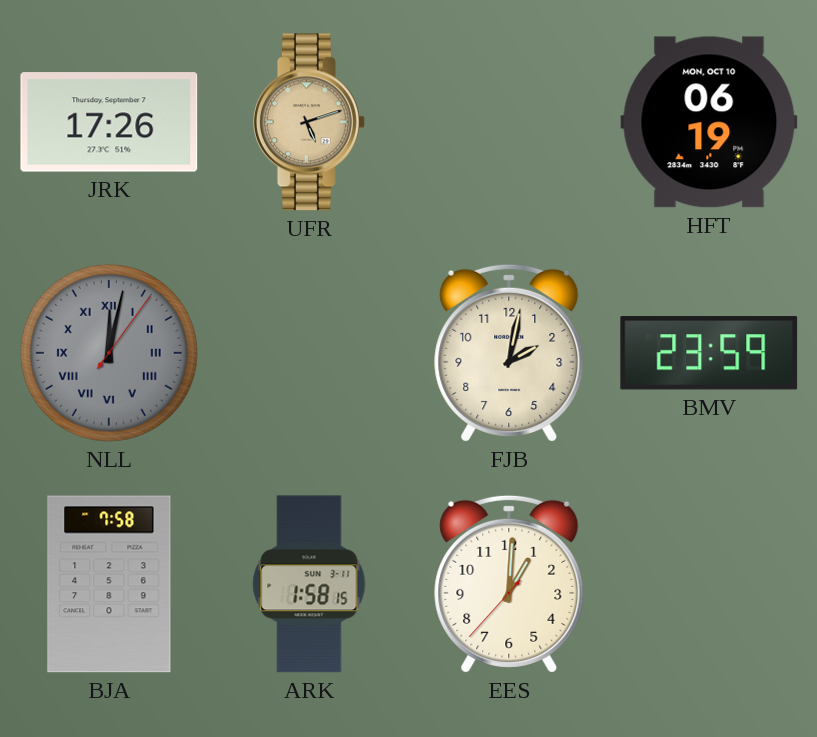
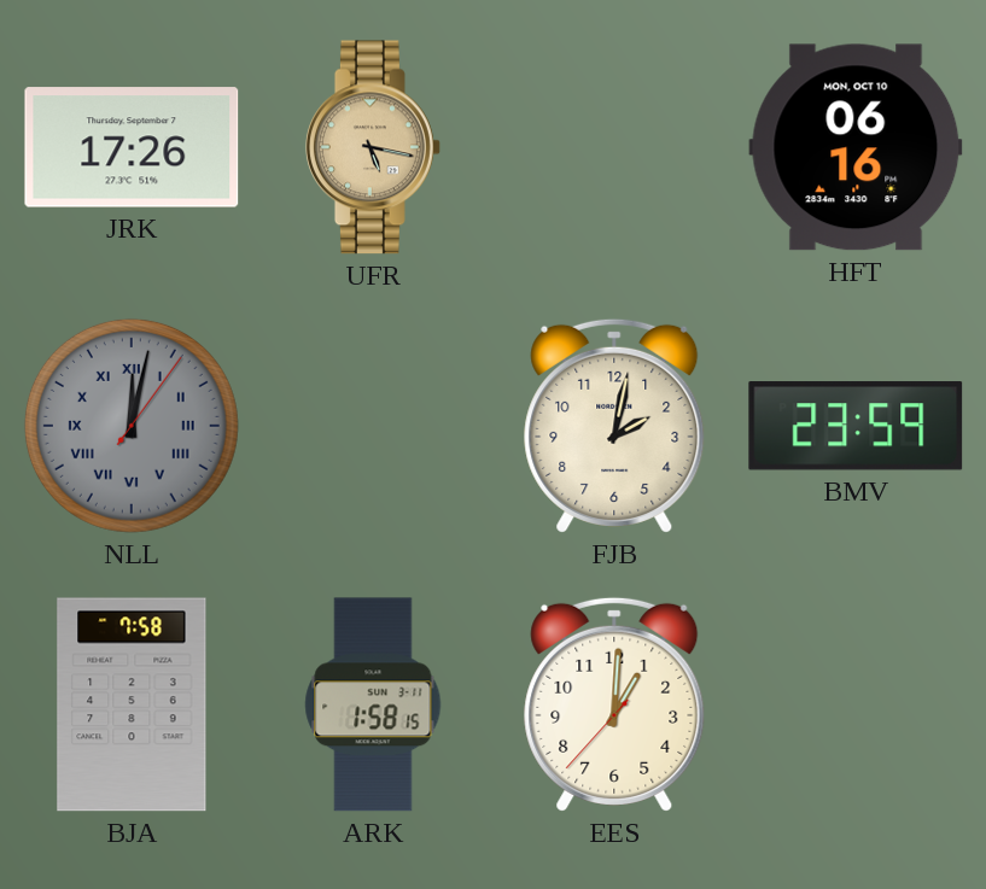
UFR: 5:12 -> 5:17 (373, 147)
HFT: 06:19 -> 06:16 (856, 147)
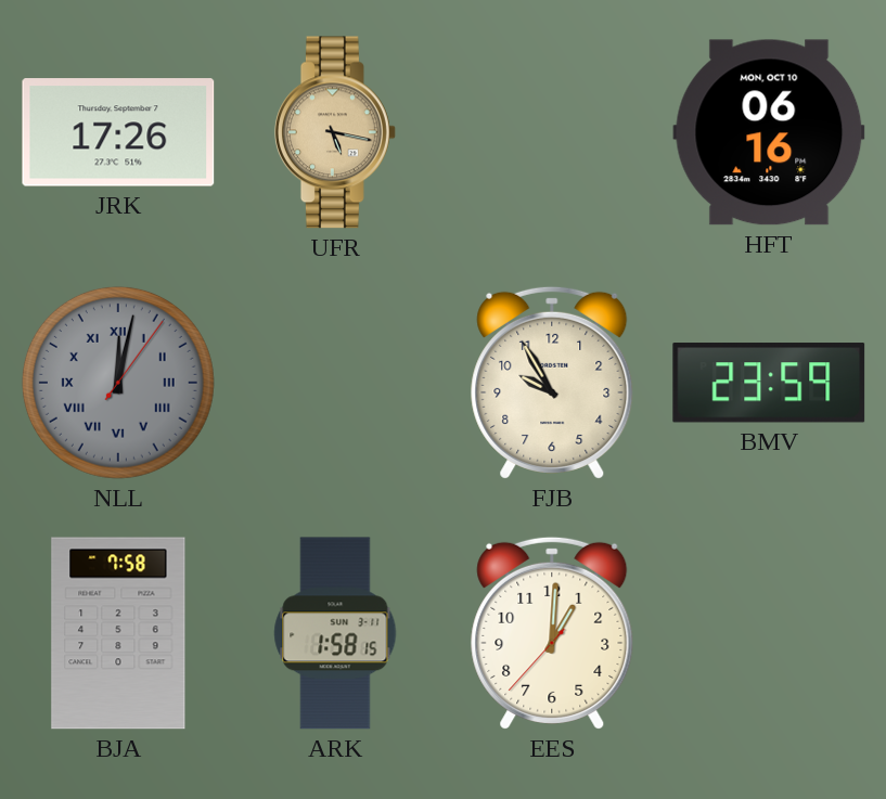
FJB: 2:02 -> 9:55 (552, 383)
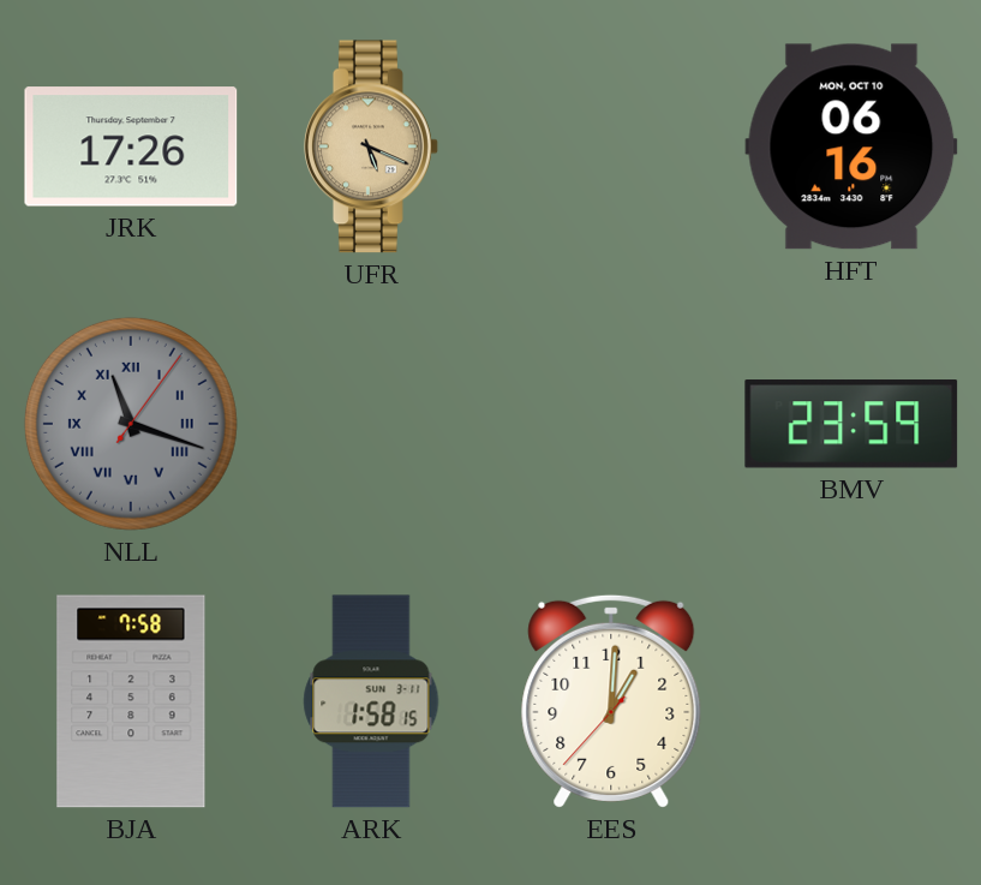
UFR: 5:17 -> 5:19 (371, 146)
NLL: 12:02 -> 11:18 (131, 424)
FJB: 9:55 -> none (552, 383)
